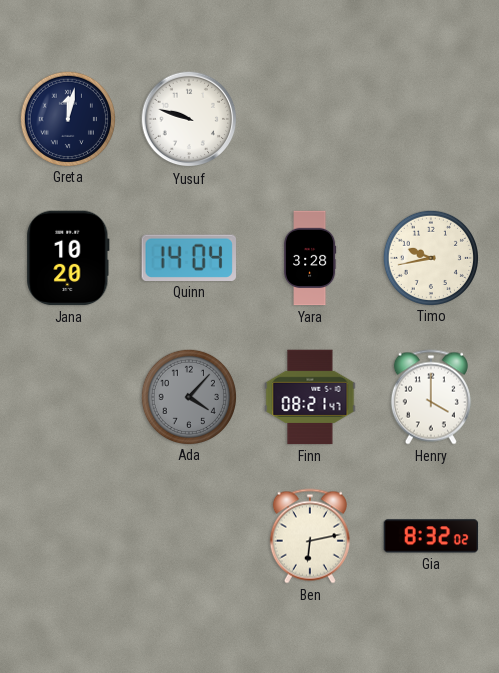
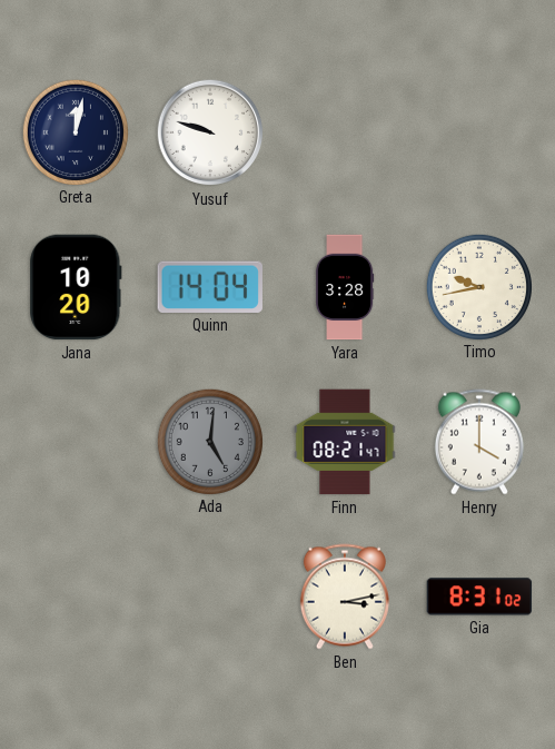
Ada: 4:07 -> 5:01 (209, 441)
Ben: 6:13 -> 3:13 (345, 597)
Gia: 8:32 -> 8:31 (479, 597)
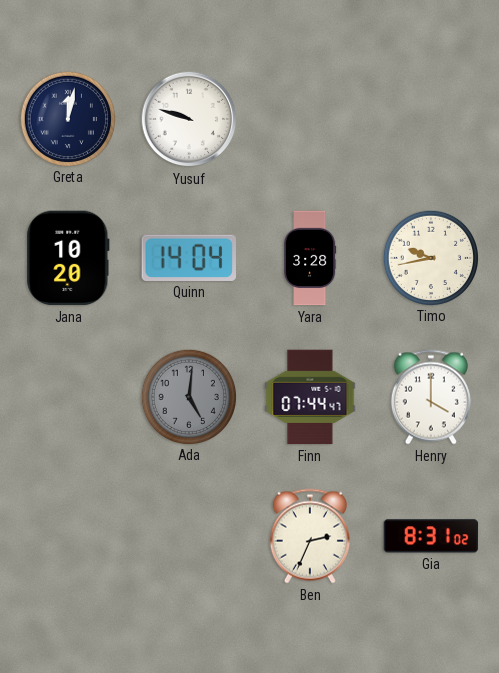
Finn: 08:21 -> 07:44 (310, 397)
Ben: 3:13 -> 2:34 (310, 536)
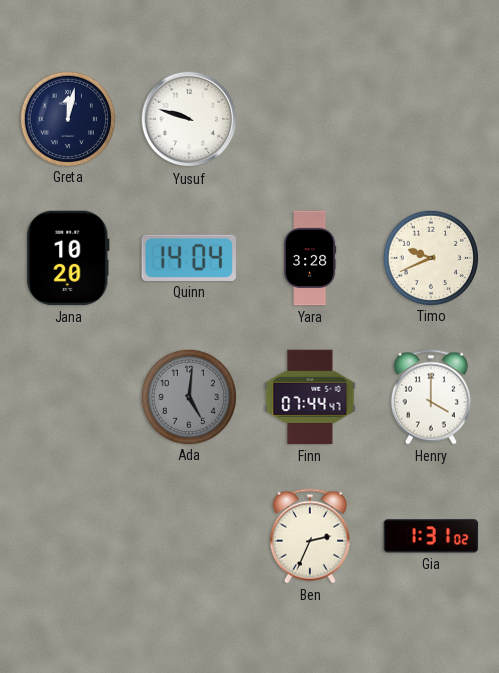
Timo: 9:43 -> 9:41 (430, 257)
Gia: 8:31 -> 1:31 (431, 536)
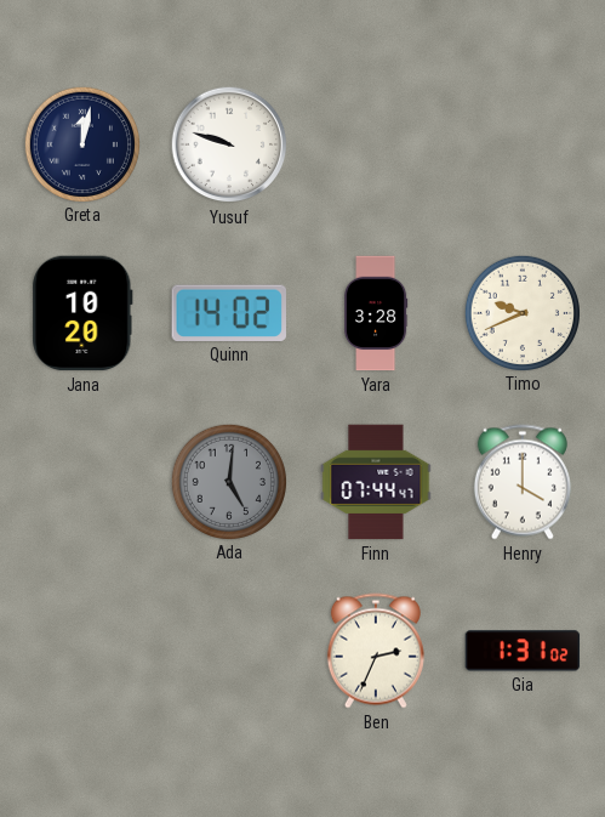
Quinn: 14:04 -> 14:02 (229, 313)
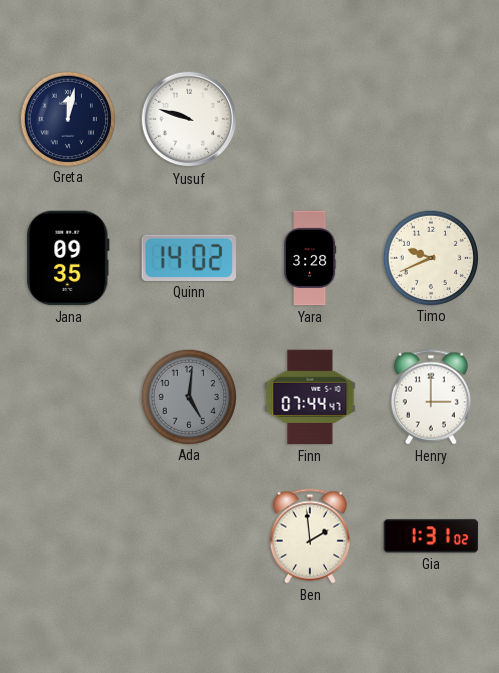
Jana: 10:20 -> 09:35 (68, 258)
Henry: 4:00 -> 3:00 (431, 397)
Ben: 2:34 -> 1:59 (310, 536)
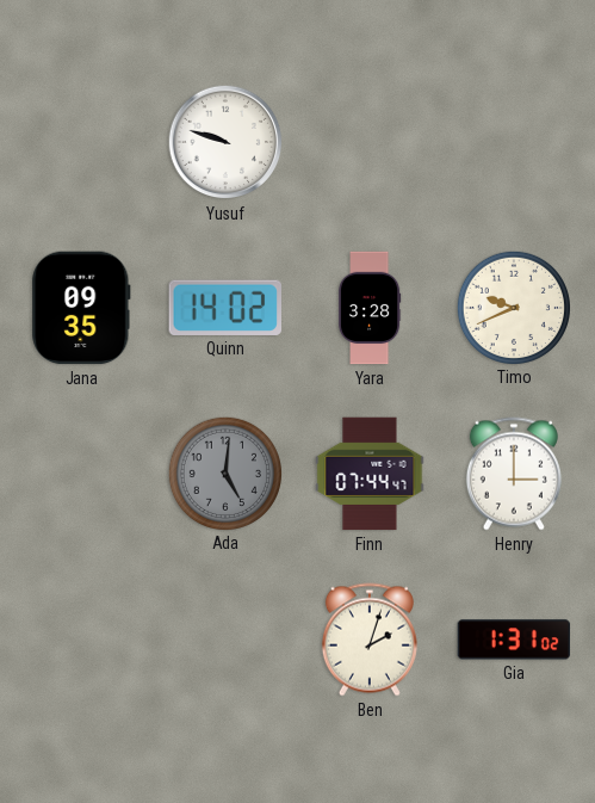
Greta: 12:02 -> none (67, 118)
Ben: 1:59 -> 2:03 (370, 640)
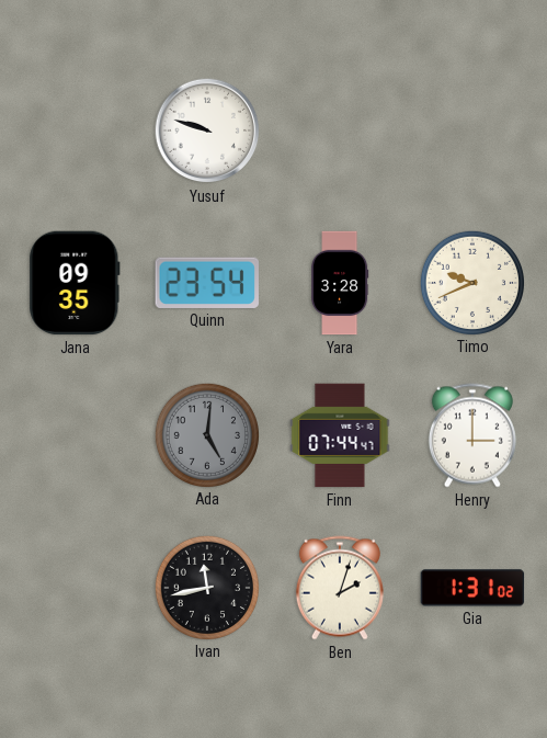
Quinn: 14:02 -> 23:54 (207, 283)
Ivan: none -> 11:43 (206, 587)
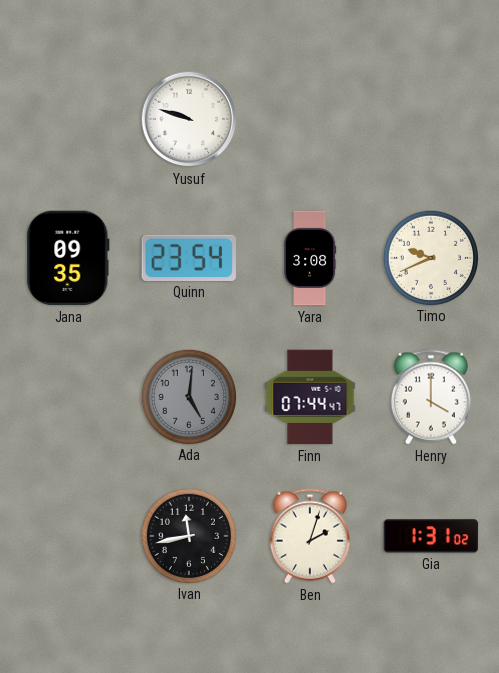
Yara: 3:28 -> 3:08 (310, 258)
Henry: 3:00 -> 4:00 (431, 397)
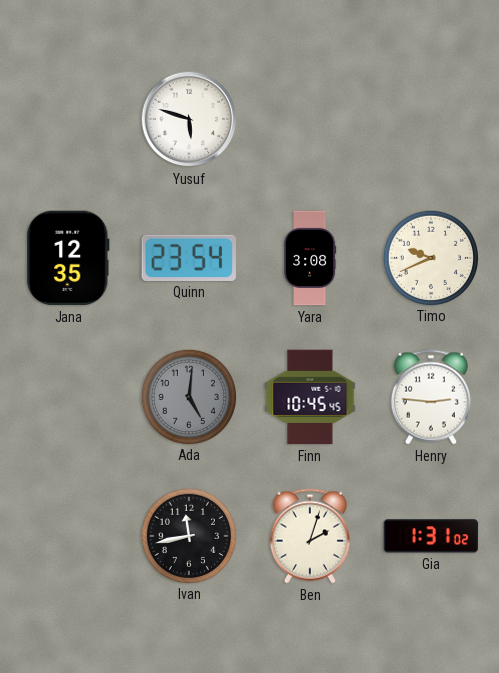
Yusuf: 9:48 -> 5:48 (189, 119)
Jana: 09:35 -> 12:35 (68, 258)
Finn: 07:44 -> 10:45 (310, 397)
Henry: 4:00 -> 2:46 (431, 397)
